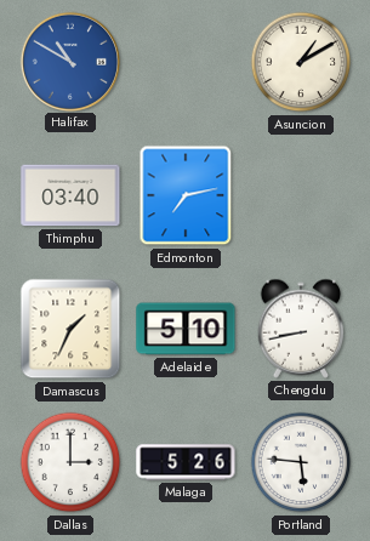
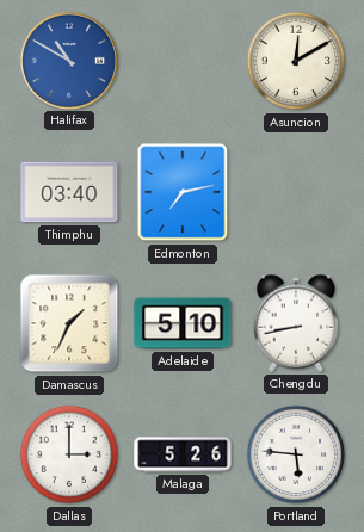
Asuncion: 1:10 -> 12:10 (296, 61)
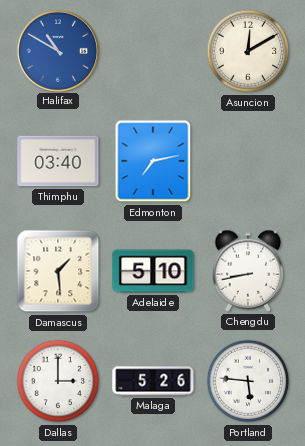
Damascus: 1:34 -> 1:29 (58, 271)
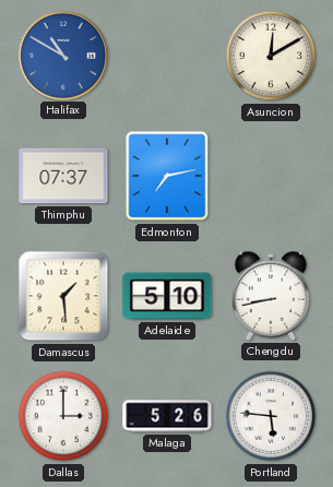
Thimphu: 03:40 -> 07:37 (63, 176)
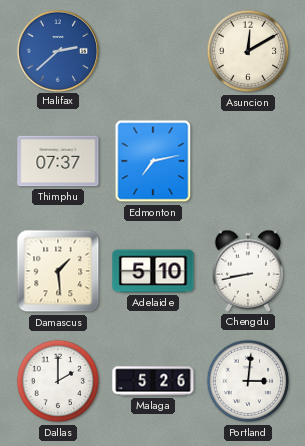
Halifax: 10:50 -> 2:38 (57, 50)
Dallas: 3:00 -> 2:00 (58, 381)
Portland: 5:46 -> 3:01 (248, 381)
